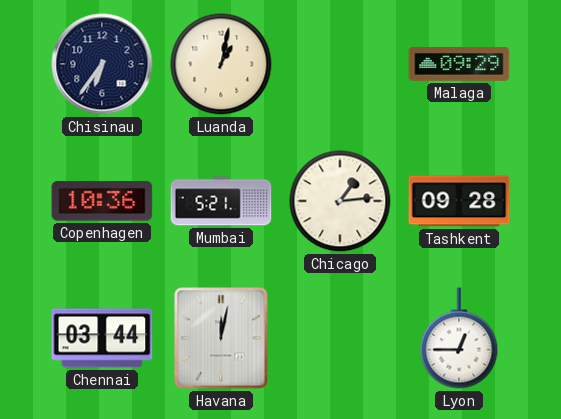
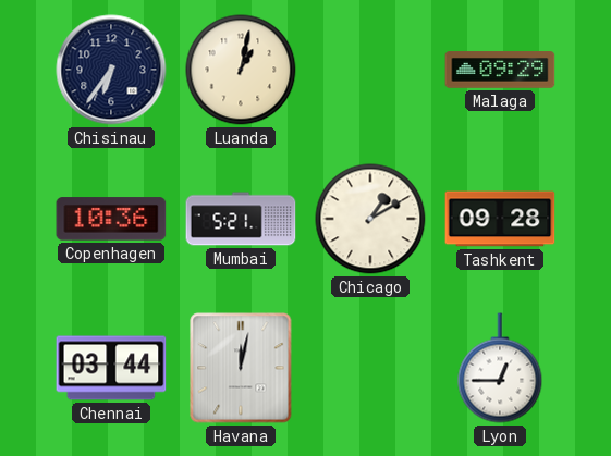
Chicago: 1:14 -> 1:10 (370, 219)
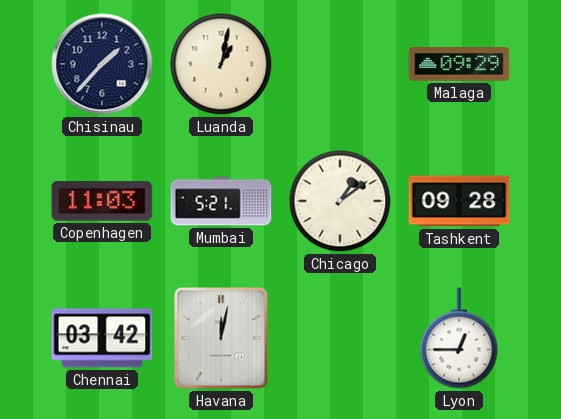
Chisinau: 6:36 -> 1:37 (102, 64)
Copenhagen: 10:36 -> 11:03 (102, 201)
Chicago: 1:10 -> 1:09 (340, 201)
Chennai: 03:44 -> 03:42 (102, 338)
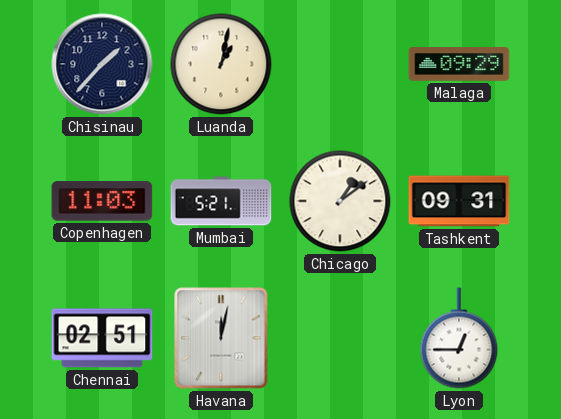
Tashkent: 09:28 -> 09:31 (459, 201)
Chennai: 03:42 -> 02:51 (102, 338)
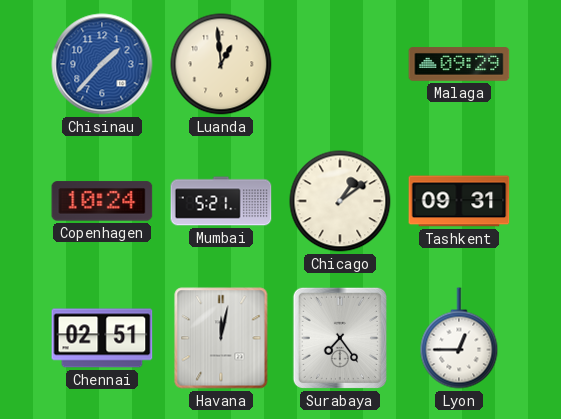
Chisinau dial: navy -> blue (102, 64)
Luanda: 1:02 -> 12:59 (221, 64)
Copenhagen: 11:03 -> 10:24 (102, 201)
Surabaya: none -> 7:24 (340, 338)
